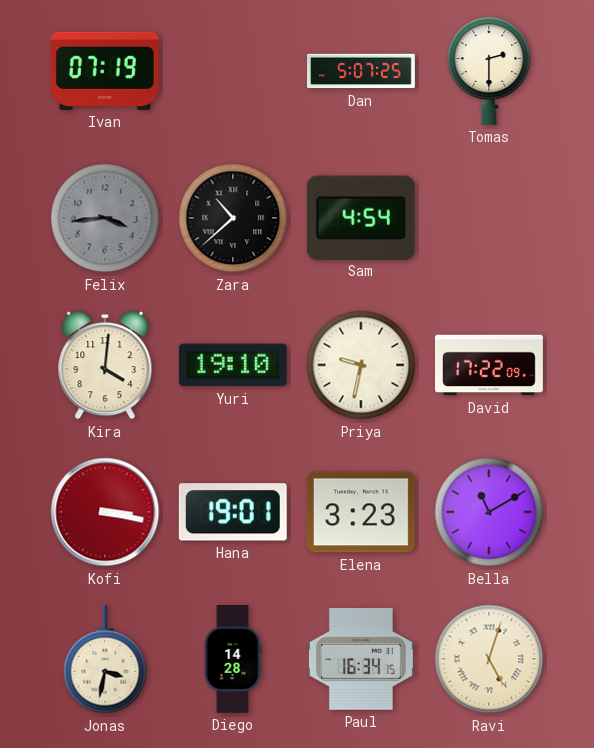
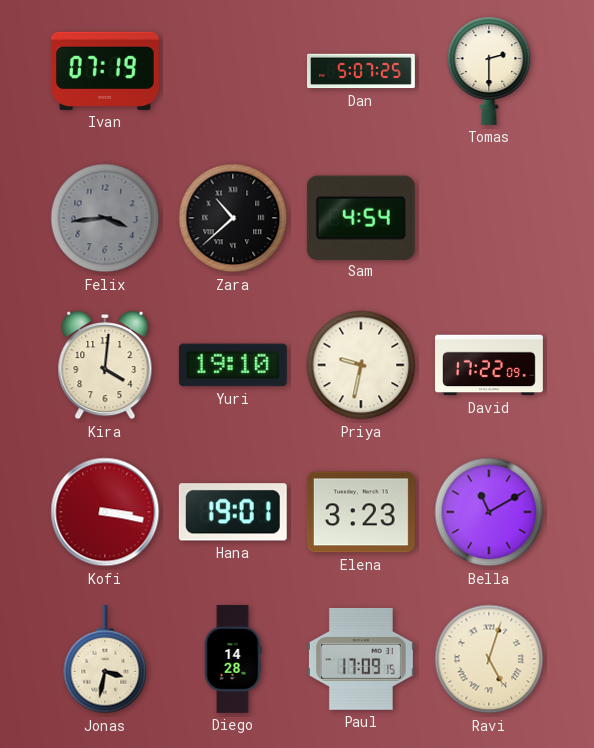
Paul: 16:34 -> 17:09 (361, 659)
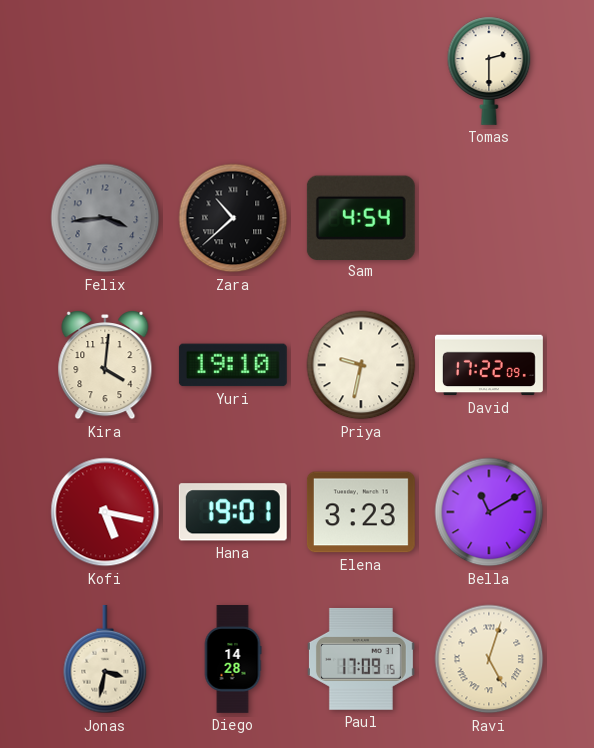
Ivan: 07:19 -> none (105, 71)
Dan: 5:07 -> none (362, 71)
Kofi: 3:17 -> 5:17 (105, 512)
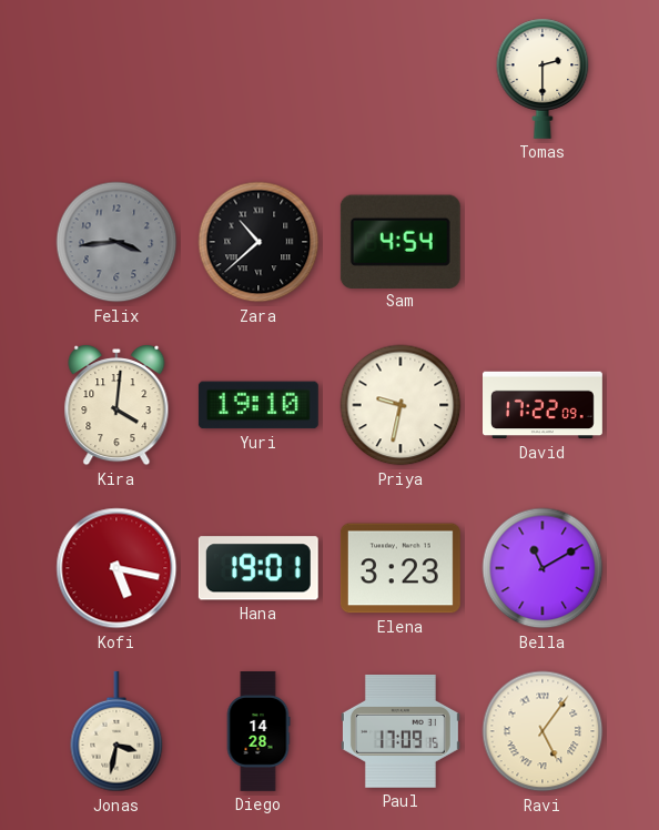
Ravi: 5:03 -> 5:06 (543, 731)
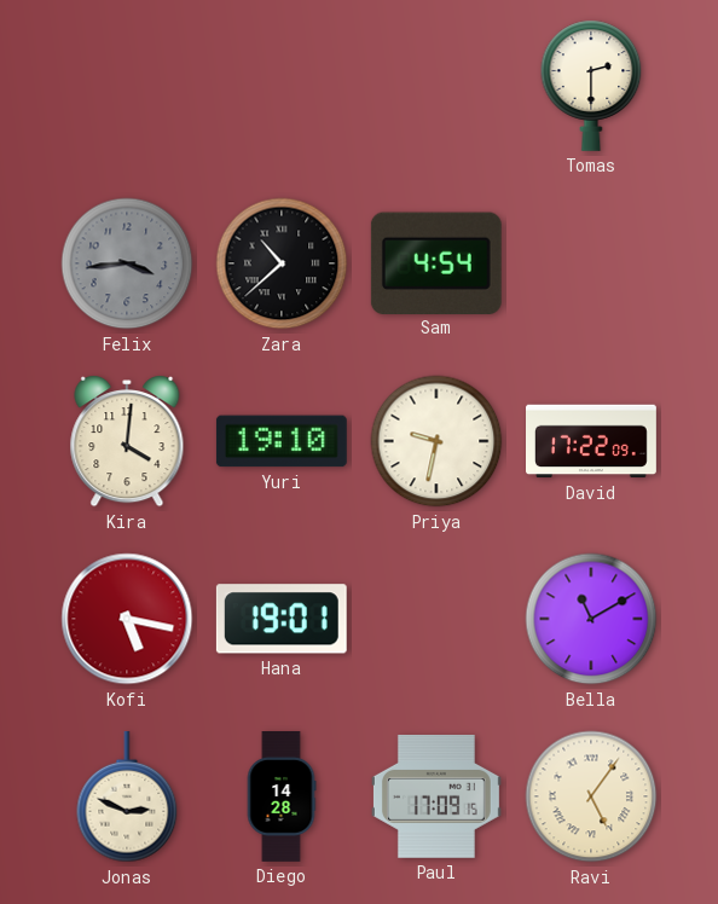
Elena: 3:23 -> none (401, 568)
Jonas: 3:32 -> 2:49 (127, 796)
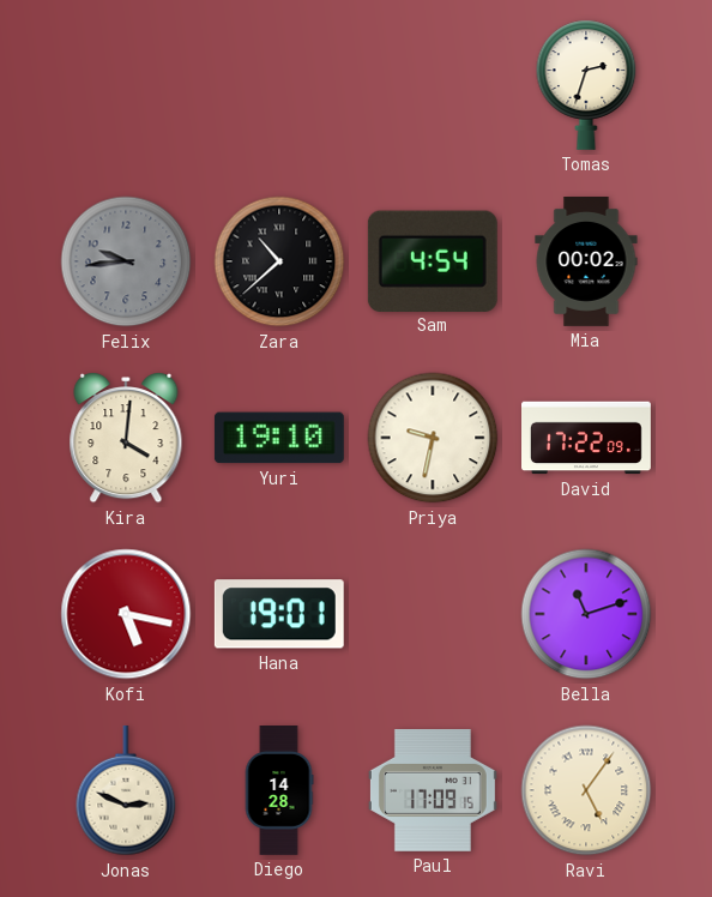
Tomas: 2:30 -> 2:33 (586, 85)
Felix: 3:44 -> 9:44 (126, 261)
Mia: none -> 00:02 (586, 263)
Bella: 11:10 -> 11:12 (586, 614)
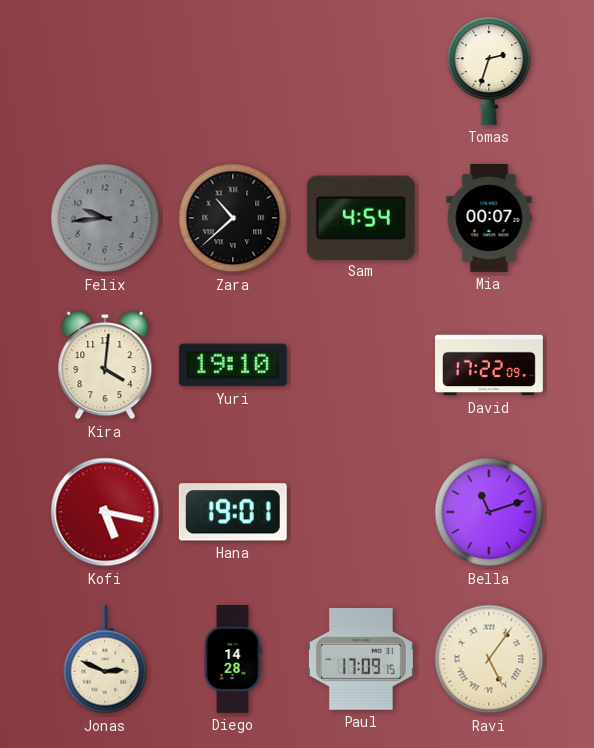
Mia: 00:02 -> 00:07 (489, 219)
Priya: 9:32 -> none (433, 438)
